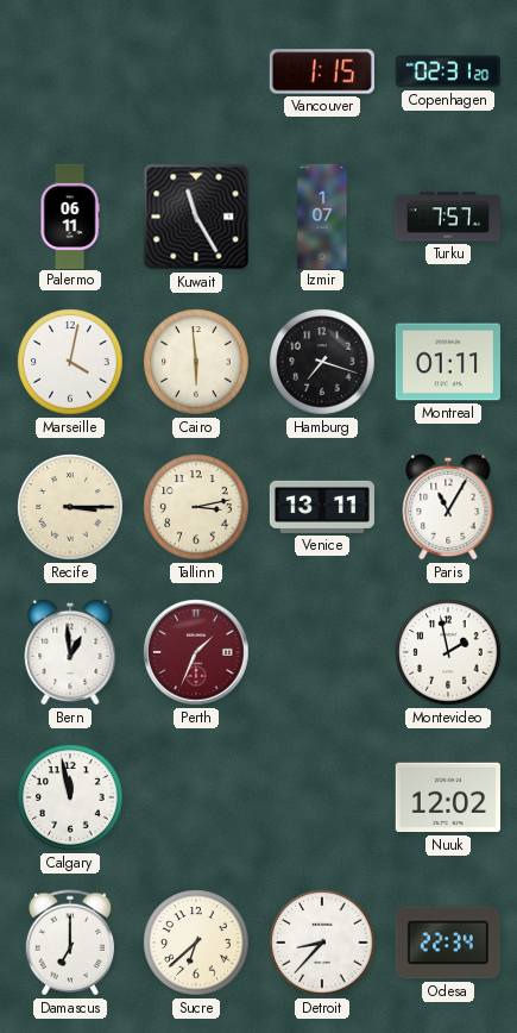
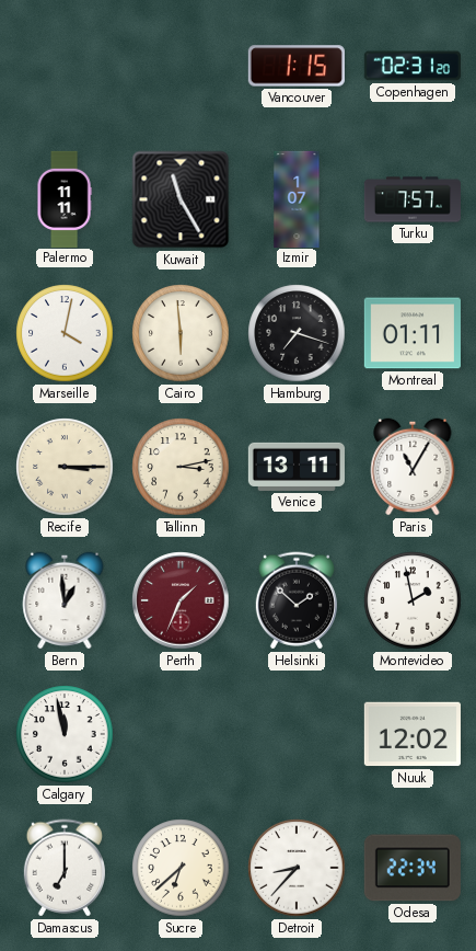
Palermo: 06:11 -> 11:11 (65, 198)
Helsinki: none -> 1:52 (297, 600)
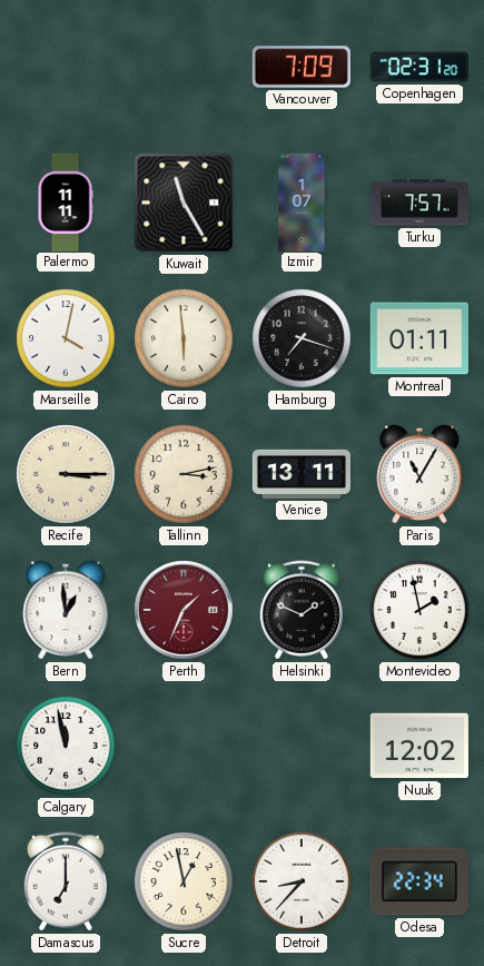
Vancouver: 1:15 -> 7:09 (302, 67)
Helsinki: 1:52 -> 1:49 (302, 610)
Sucre: 6:38 -> 12:58 (184, 881)
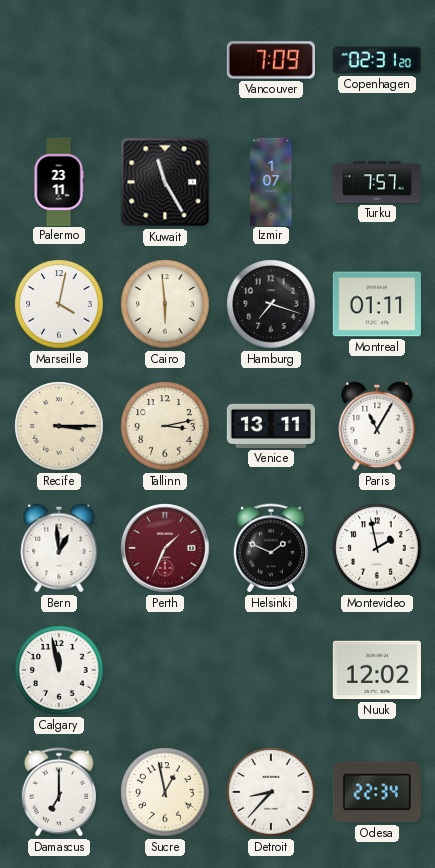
Palermo: 11:11 -> 23:11 (59, 181)
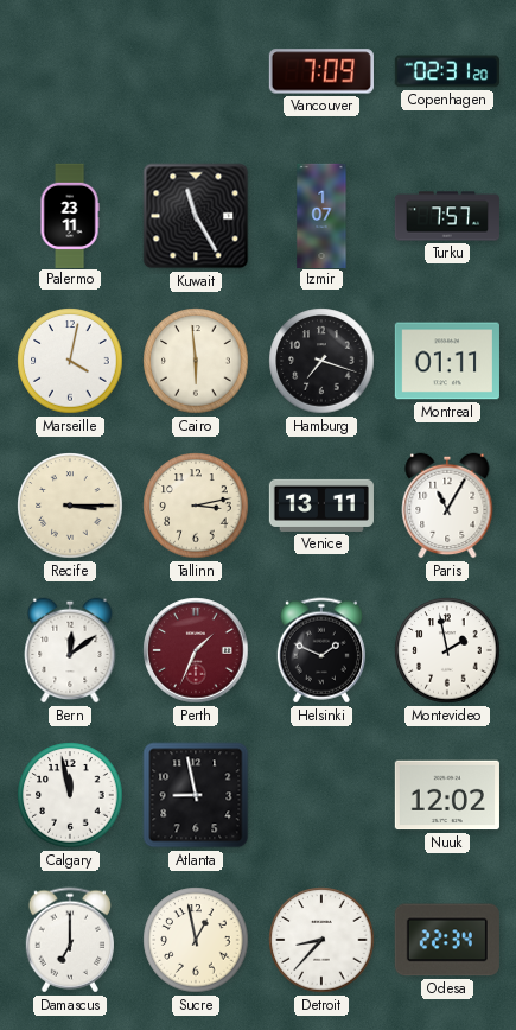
Bern: 12:59 -> 12:09 (70, 650)
Atlanta: none -> 8:58 (196, 795)
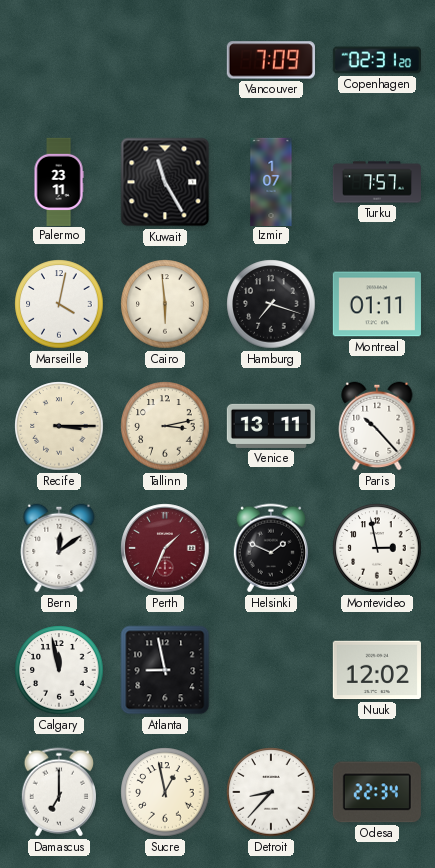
Paris: 11:05 -> 10:23 (377, 426)
Montevideo: 1:58 -> 2:58 (377, 548)
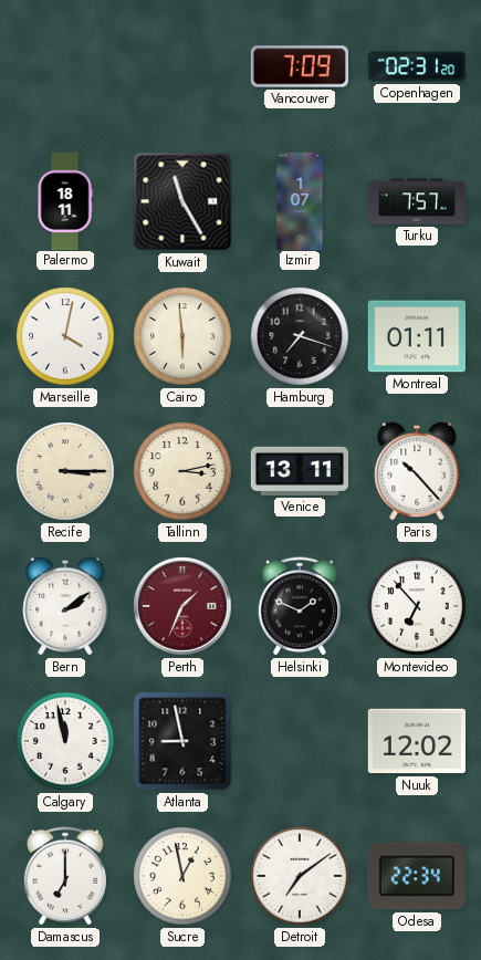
Palermo: 23:11 -> 18:11 (65, 200)
Bern: 12:09 -> 2:09 (65, 606)
Montevideo: 2:58 -> 6:53 (417, 606)
Detroit: 8:37 -> 7:09 (300, 876)
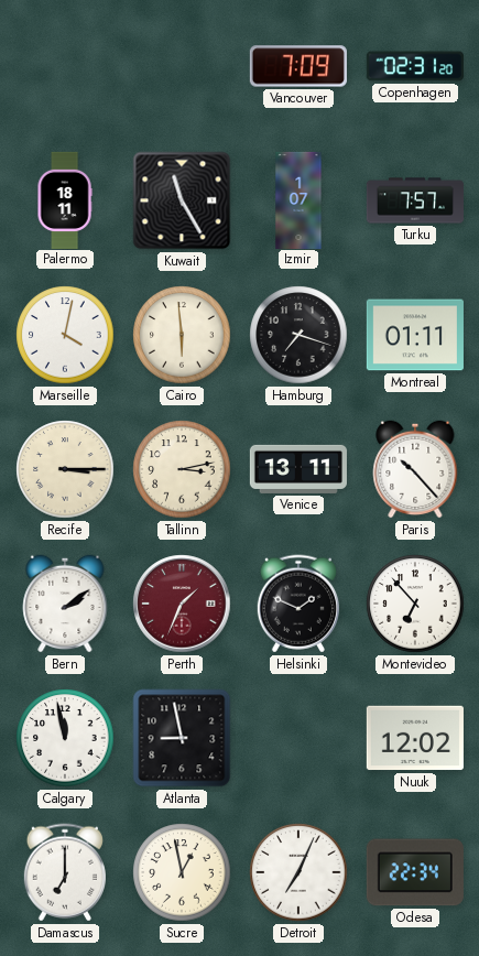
Detroit: 7:09 -> 7:04 (298, 872)
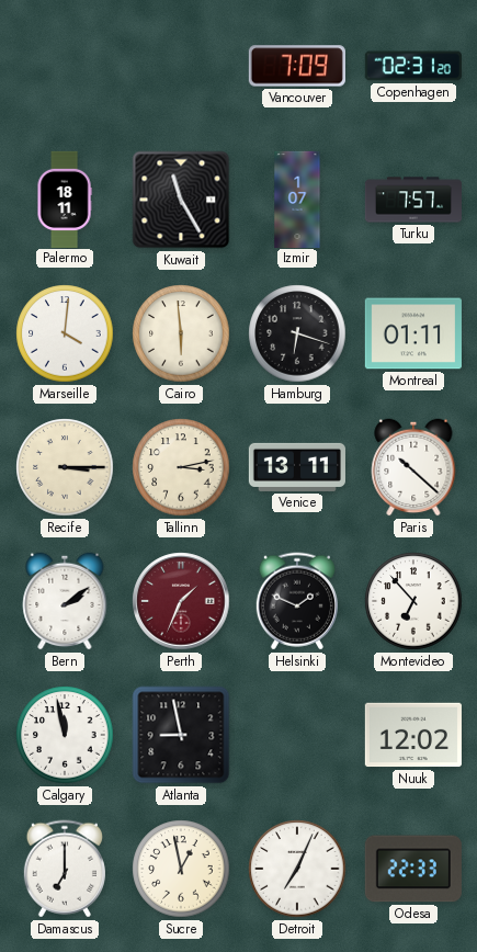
Marseille: 4:02 -> 4:01 (65, 333)
Hamburg: 7:18 -> 6:18 (297, 333)
Paris: 10:23 -> 10:22 (413, 467)
Odesa: 22:34 -> 22:33 (413, 869)
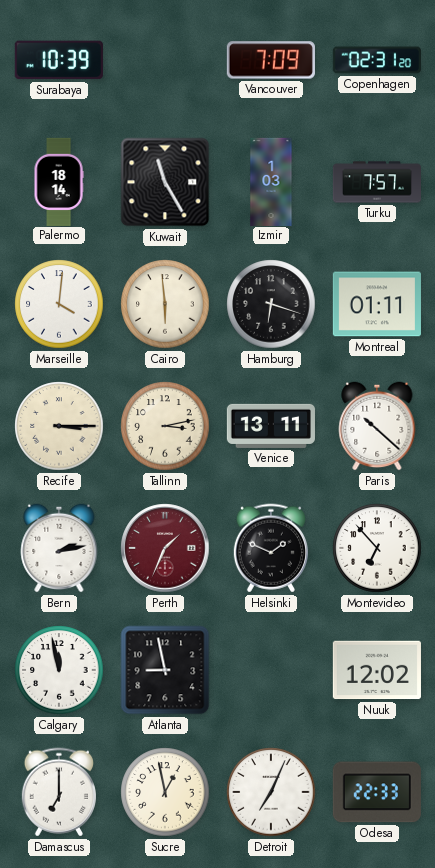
Surabaya: none -> 10:39 (59, 60)
Palermo: 18:11 -> 18:14 (59, 181)
Izmir: 1:07 -> 1:03 (271, 181)
Bern: 2:09 -> 2:13 (59, 548)
